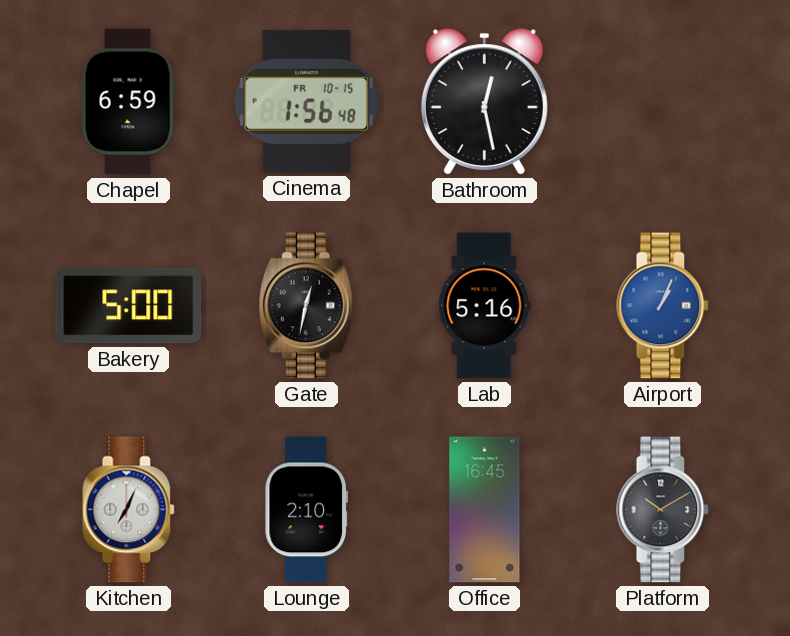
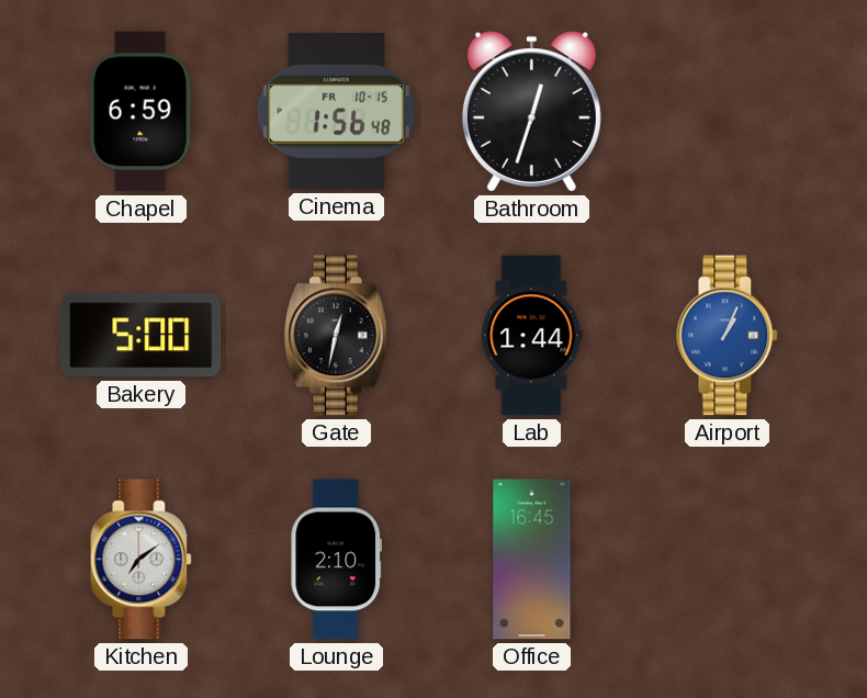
Bathroom: 12:28 -> 12:33 (531, 112)
Lab: 5:16 -> 1:44 (532, 336)
Kitchen: 7:04 -> 7:09 (142, 560)
Platform: 10:10 -> none (663, 510)
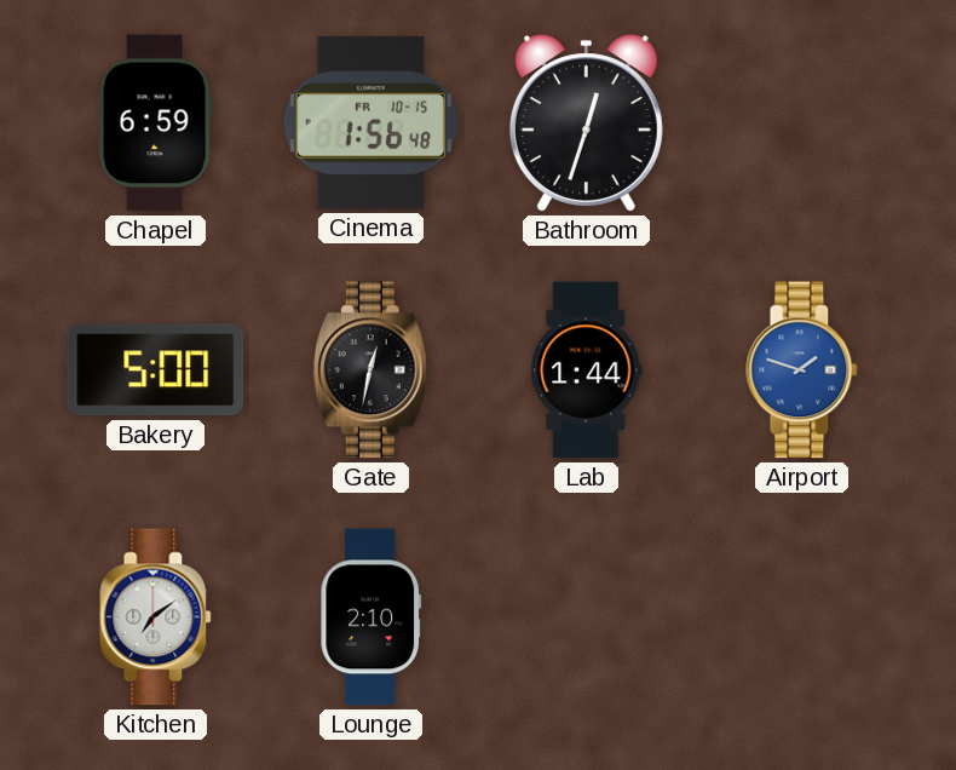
Airport: 1:04 -> 1:48 (802, 370)
Office: 16:45 -> none (532, 560)
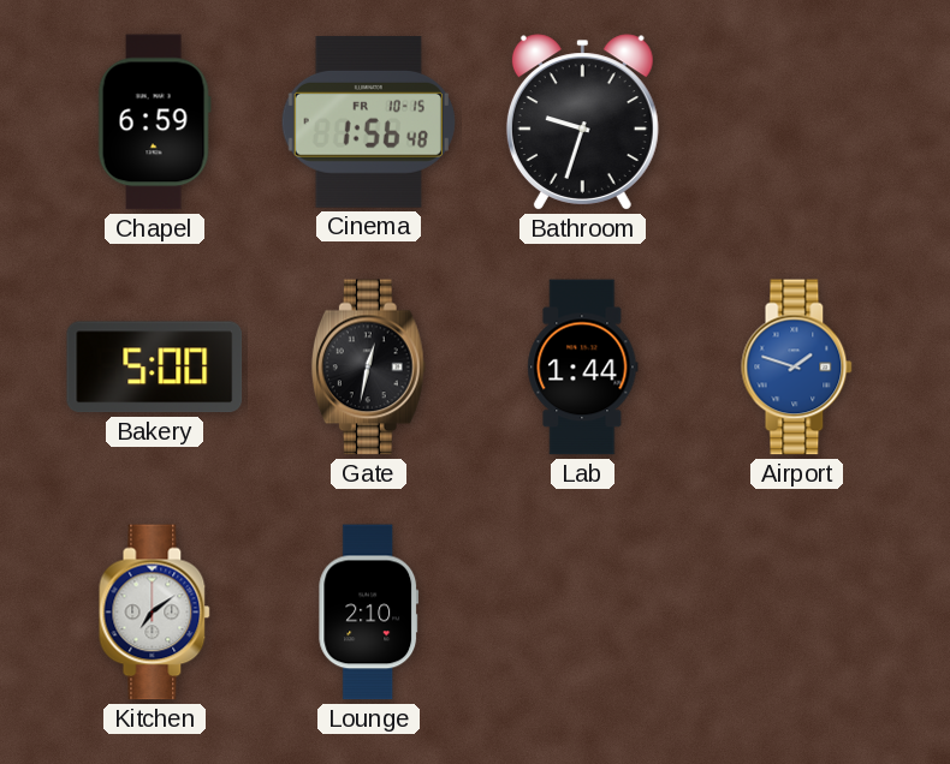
Bathroom: 12:33 -> 9:33 (582, 123)
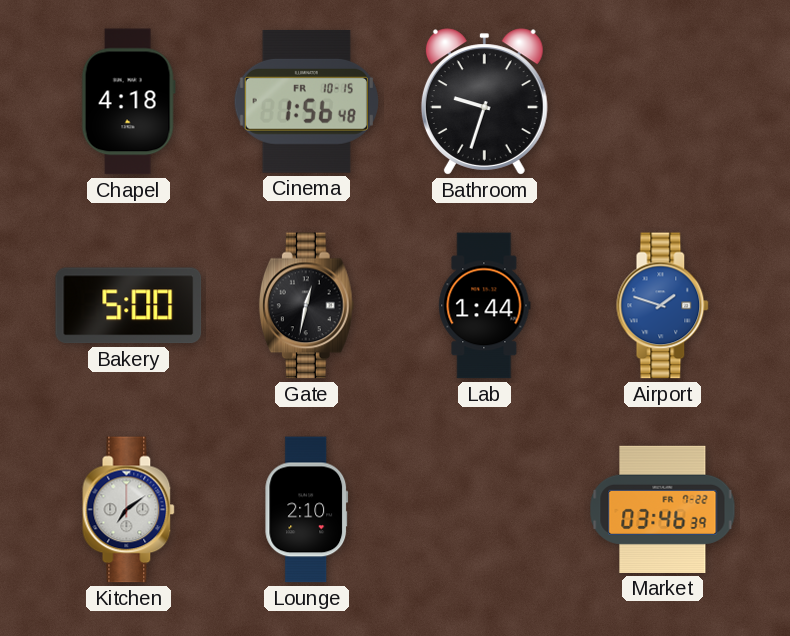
Chapel: 6:59 -> 4:18 (128, 102)
Market: none -> 03:46 (663, 509)
